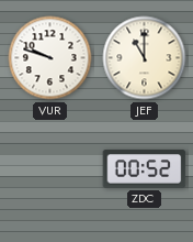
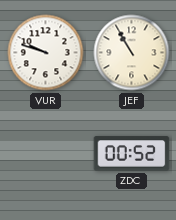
JEF: 11:00 -> 10:55 (132, 53)
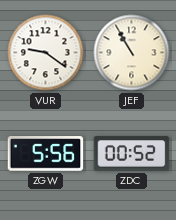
VUR: 9:48 -> 9:21 (46, 53)
ZGW: none -> 5:56 (46, 154)
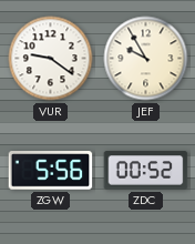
JEF: 10:55 -> 9:55 (146, 59)
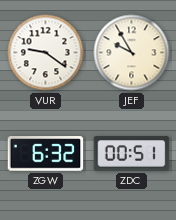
ZGW: 5:56 -> 6:32 (46, 154)
ZDC: 00:52 -> 00:51 (132, 154)
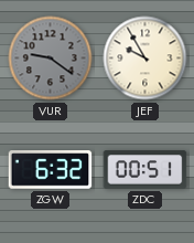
VUR dial: white -> grey (51, 59)
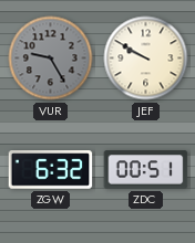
VUR: 9:21 -> 9:25 (51, 59)
JEF: 9:55 -> 9:50 (146, 59)
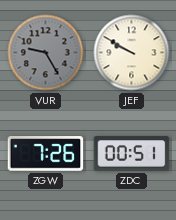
ZGW: 6:32 -> 7:26 (46, 154)
